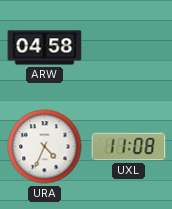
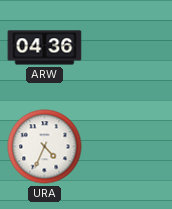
ARW: 04:58 -> 04:36 (45, 48)
UXL: 11:08 -> none (129, 147)
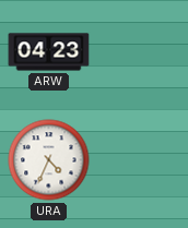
ARW: 04:36 -> 04:23 (49, 52)
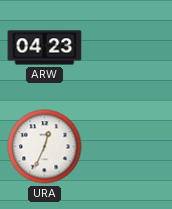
URA: 4:34 -> 12:34 (45, 147)
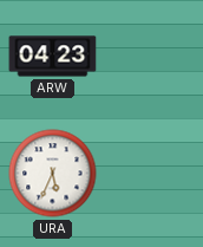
URA: 12:34 -> 5:34 (53, 174)
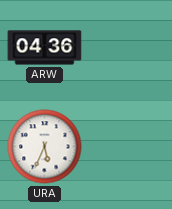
ARW: 04:23 -> 04:36 (45, 48)
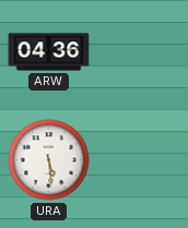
URA: 5:34 -> 5:29 (49, 160)
